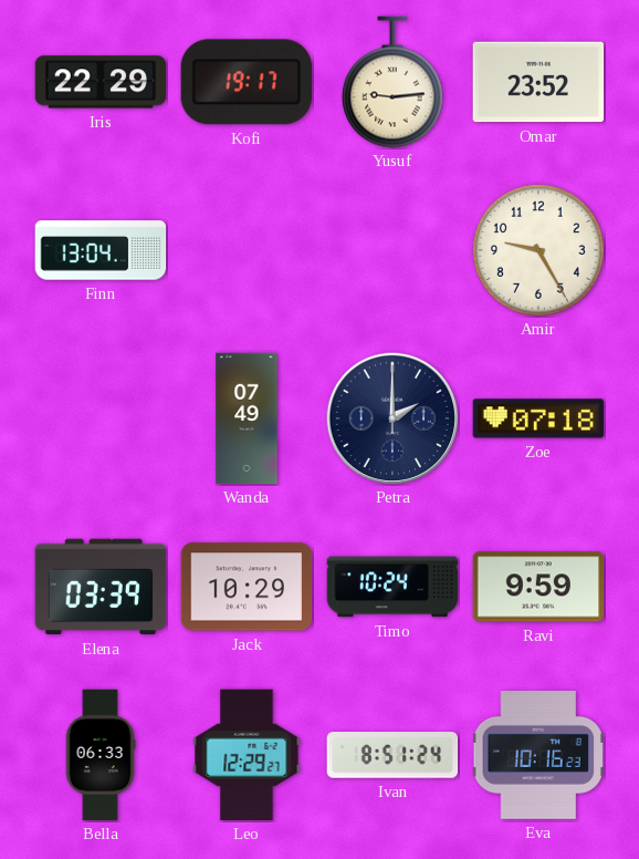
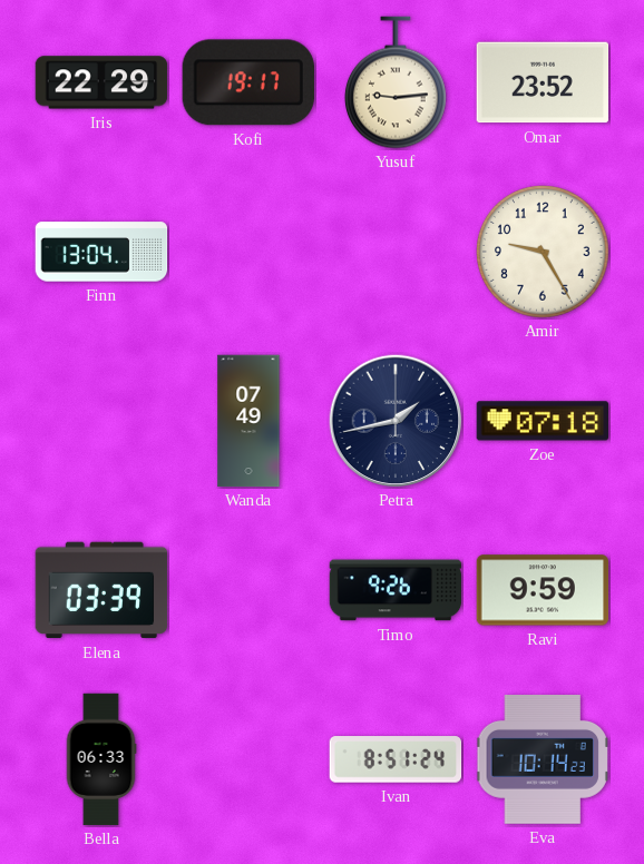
Petra: 2:00 -> 1:43 (396, 421)
Jack: 10:29 -> none (247, 587)
Timo: 10:24 -> 9:26 (396, 590)
Leo: 12:29 -> none (247, 755)
Eva: 10:16 -> 10:14 (543, 760)
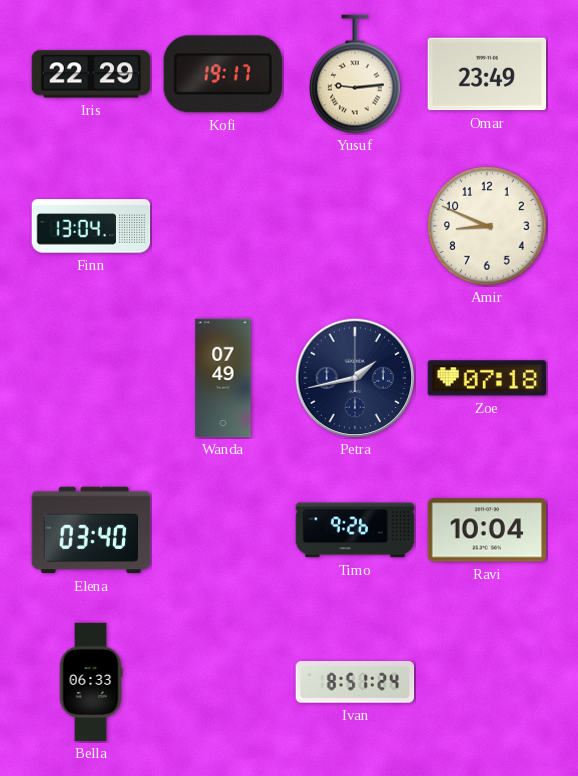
Omar: 23:52 -> 23:49 (487, 74)
Amir: 9:25 -> 8:49 (487, 227)
Elena: 03:39 -> 03:40 (91, 530)
Ravi: 9:59 -> 10:04 (487, 530)
Eva: 10:14 -> none (543, 760)
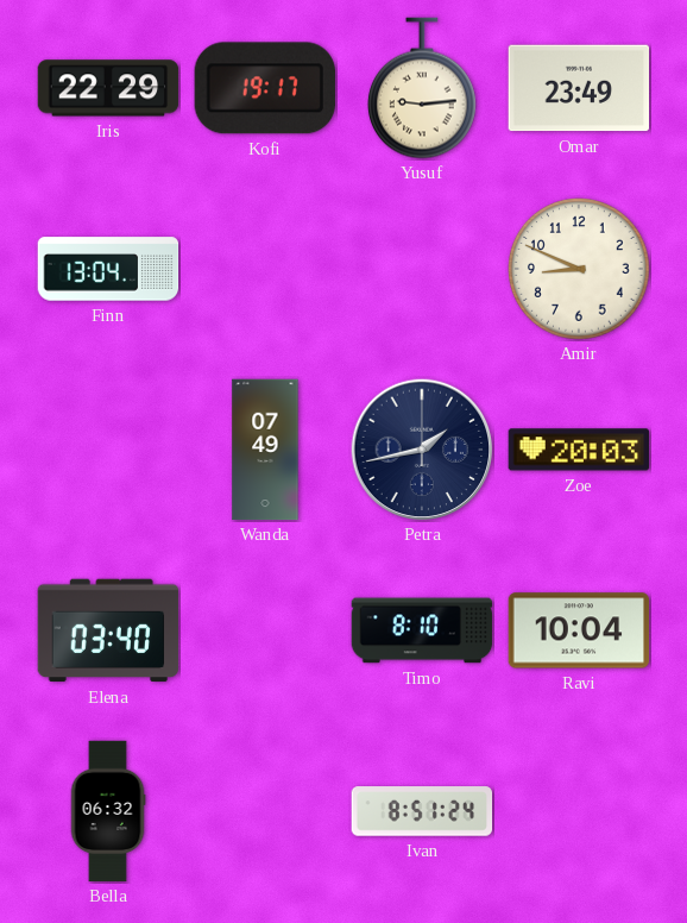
Zoe: 07:18 -> 20:03 (579, 450)
Timo: 9:26 -> 8:10 (422, 630)
Bella: 06:33 -> 06:32 (108, 811)
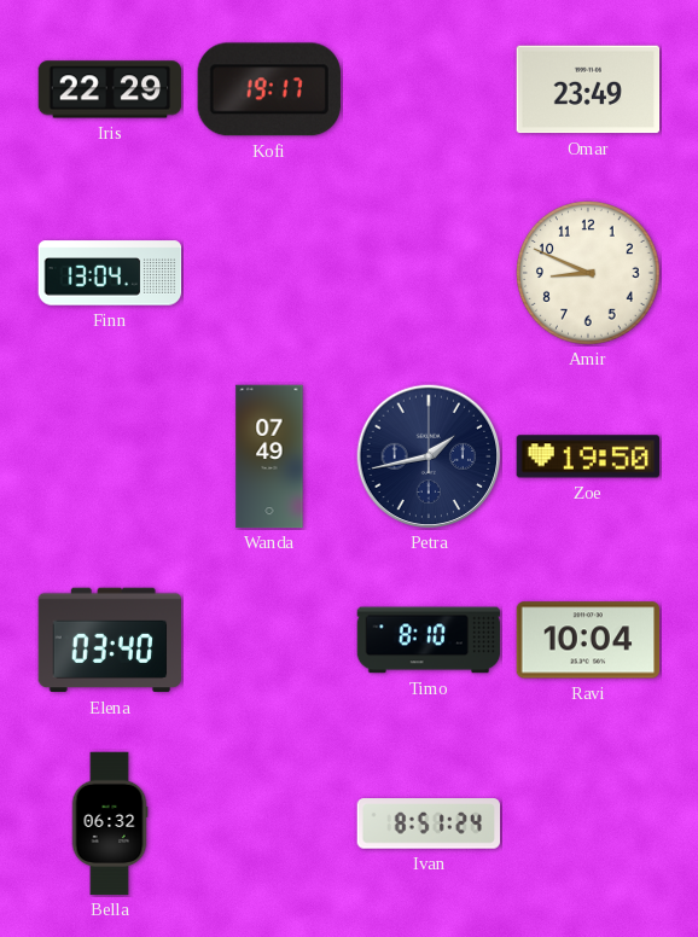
Yusuf: 9:14 -> none (422, 88)
Zoe: 20:03 -> 19:50 (588, 456)
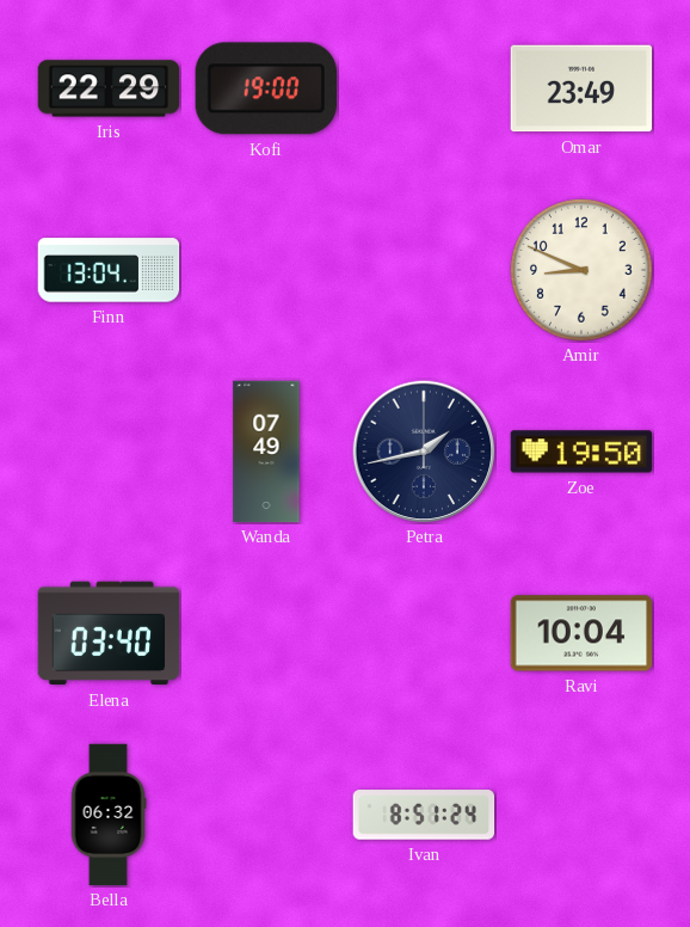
Kofi: 19:17 -> 19:00 (266, 88)
Timo: 8:10 -> none (429, 640)
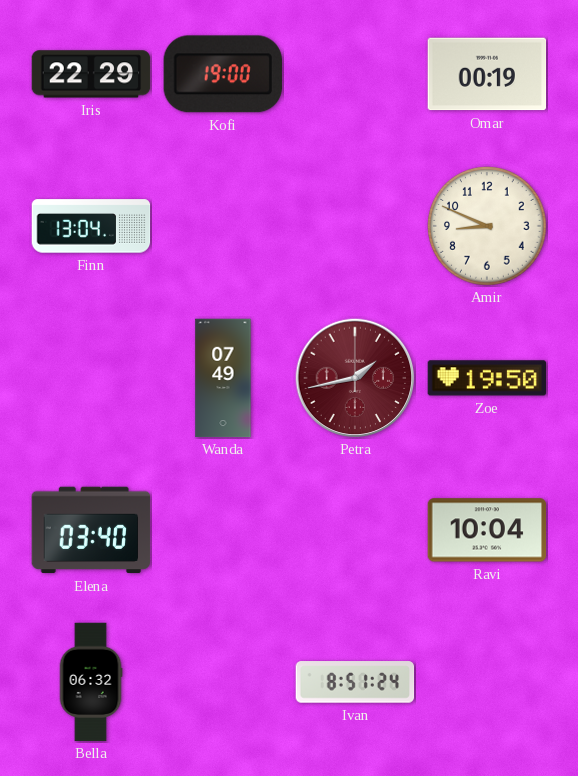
Omar: 23:49 -> 00:19 (487, 74)
Petra dial: navy -> burgundy (355, 378)
